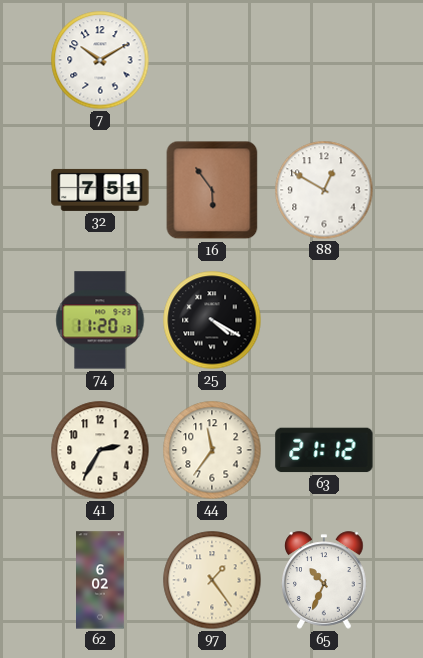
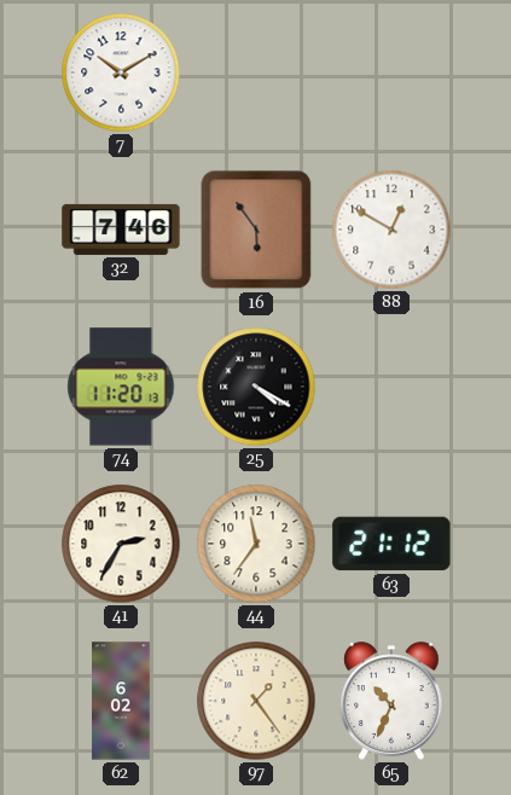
32: 7:51 -> 7:46 (121, 230)
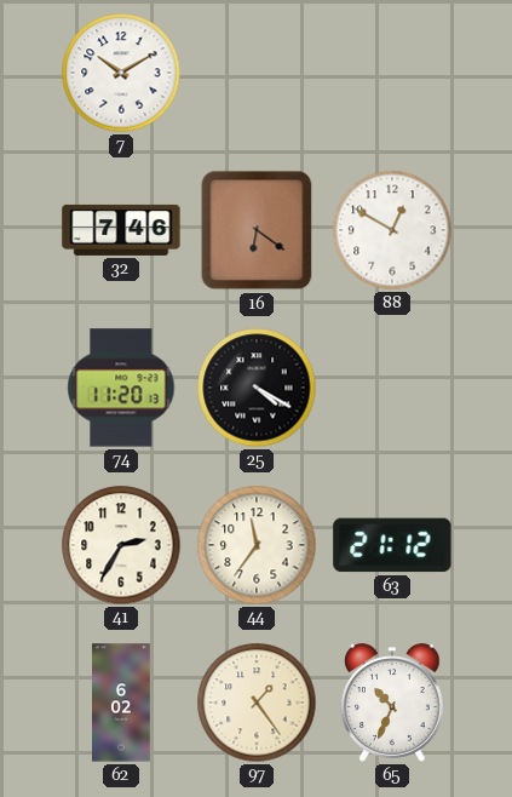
16: 5:54 -> 6:21 (257, 230)
